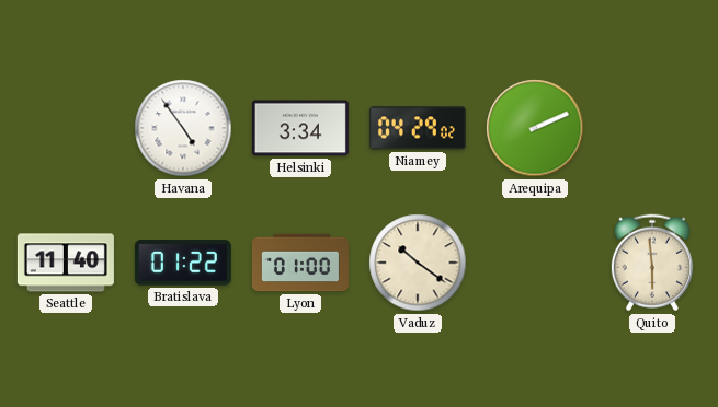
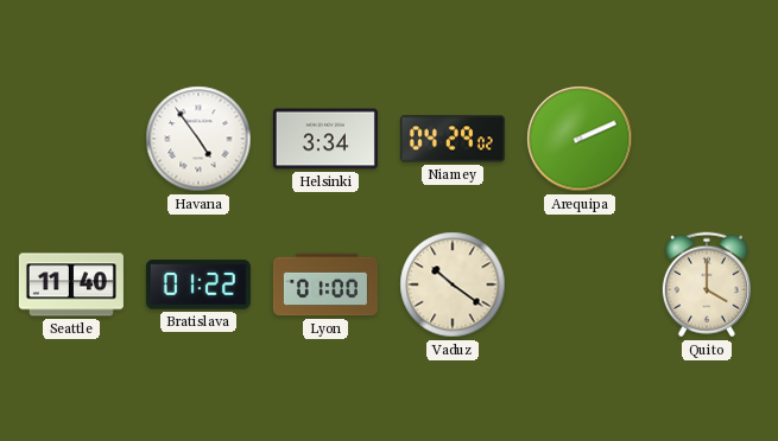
Quito: 5:59 -> 4:00 (707, 285)
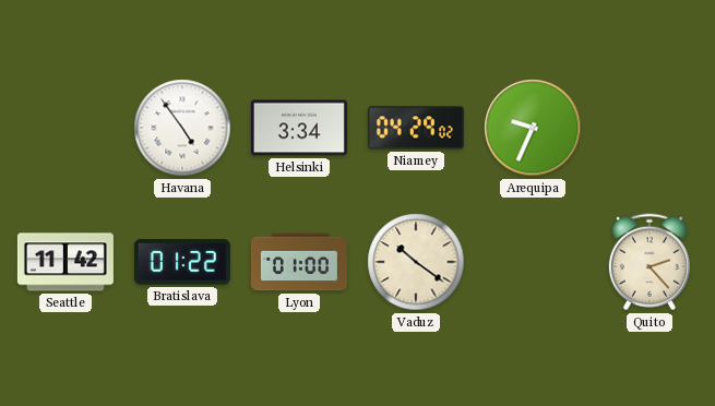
Arequipa: 2:11 -> 9:34 (533, 128)
Seattle: 11:40 -> 11:42 (65, 262)
Quito: 4:00 -> 2:23 (650, 262)
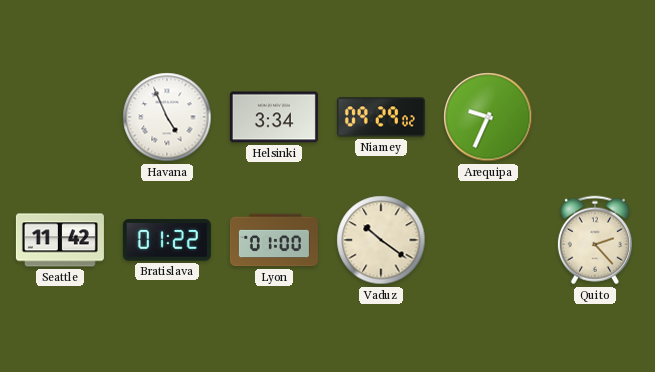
Havana: 4:54 -> 4:56 (167, 117)
Niamey: 04:29 -> 09:29 (381, 117)
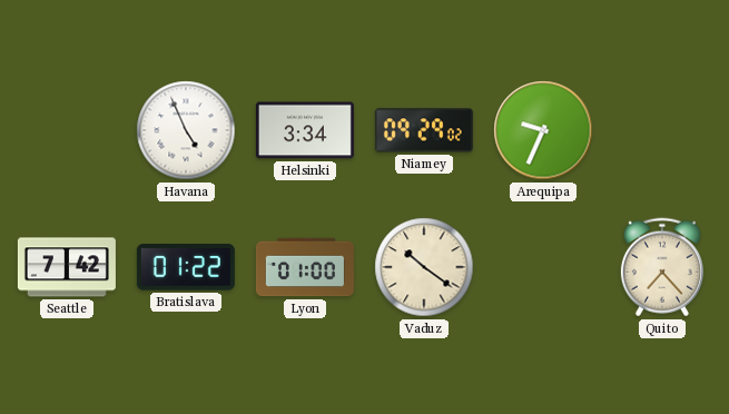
Seattle: 11:42 -> 7:42 (67, 267)
Quito: 2:23 -> 7:23 (662, 267)
